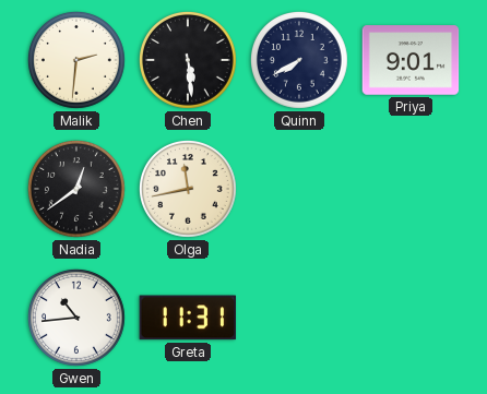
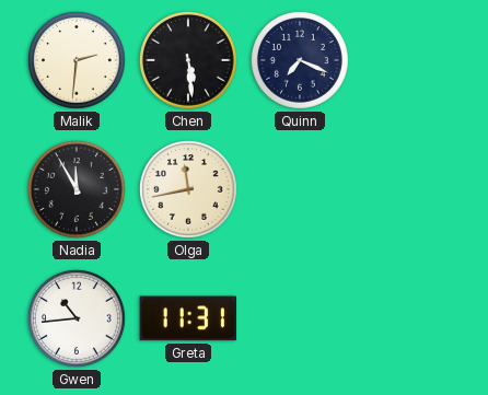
Quinn: 7:40 -> 7:19 (301, 61)
Priya: 9:01 -> none (411, 60)
Nadia: 12:39 -> 11:55 (78, 190)
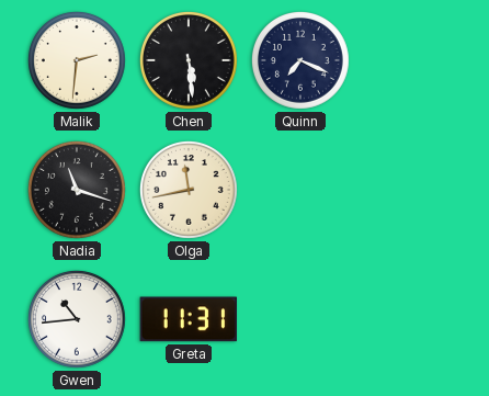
Nadia: 11:55 -> 11:18 (78, 191)
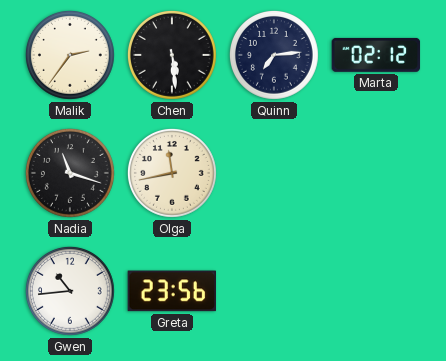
Malik: 2:31 -> 2:36 (71, 56)
Quinn: 7:19 -> 7:14 (275, 56)
Marta: none -> 02:12 (376, 55)
Greta: 11:31 -> 23:56 (171, 291)
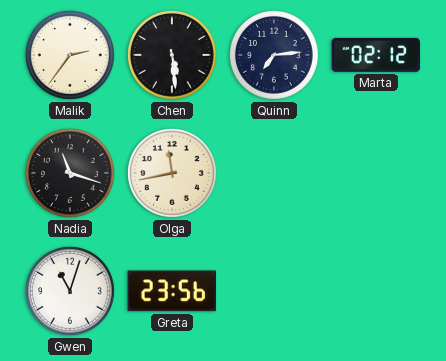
Gwen: 10:44 -> 11:03 (71, 292)
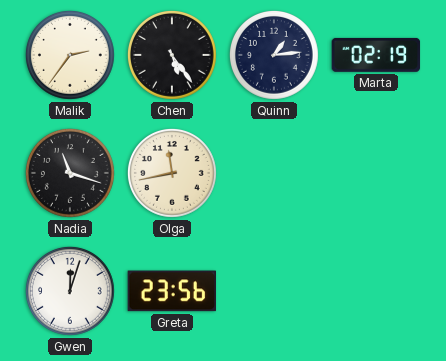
Chen: 5:29 -> 5:24 (173, 56)
Quinn: 7:14 -> 1:14 (275, 56)
Marta: 02:12 -> 02:19 (376, 55)
Gwen: 11:03 -> 12:03 (71, 292)
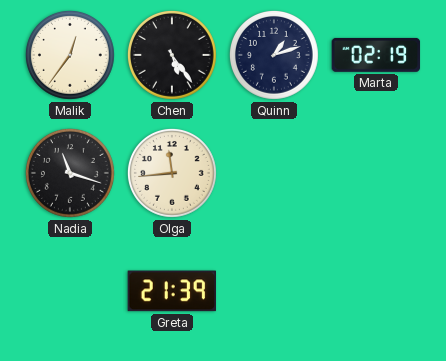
Malik: 2:36 -> 12:36 (71, 56)
Quinn: 1:14 -> 1:12 (275, 56)
Olga: 11:43 -> 11:44 (173, 174)
Gwen: 12:03 -> none (71, 292)
Greta: 23:56 -> 21:39 (171, 291)
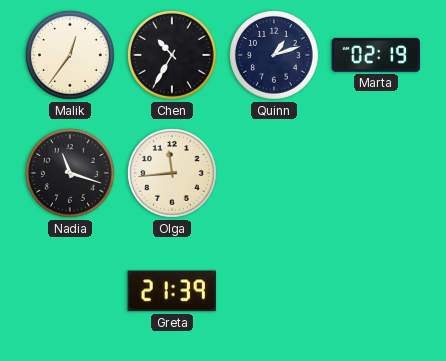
Chen: 5:24 -> 10:35 (173, 56)
